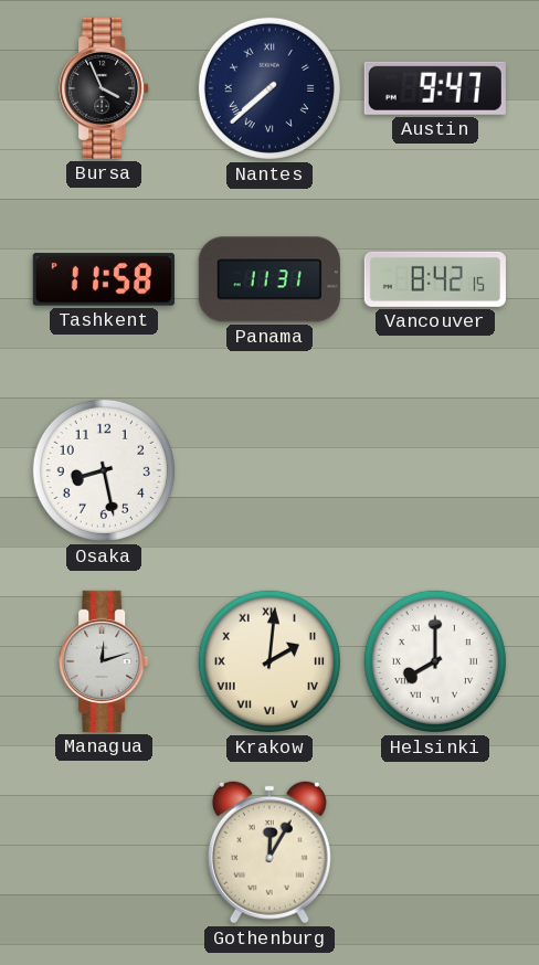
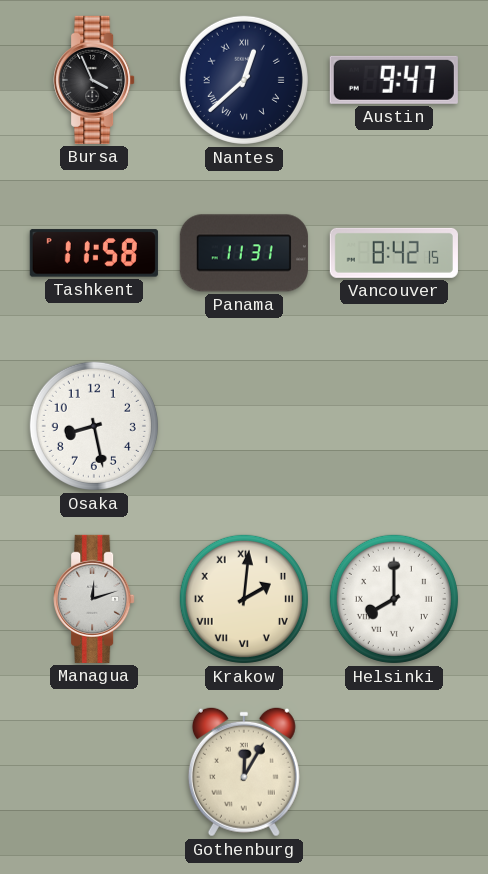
Nantes: 7:38 -> 12:38 (244, 80)
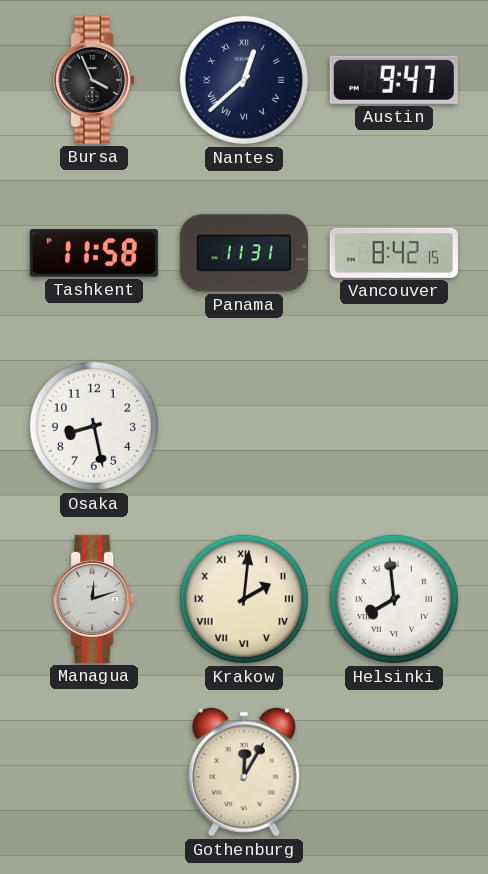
Helsinki: 8:00 -> 7:59 (394, 599)
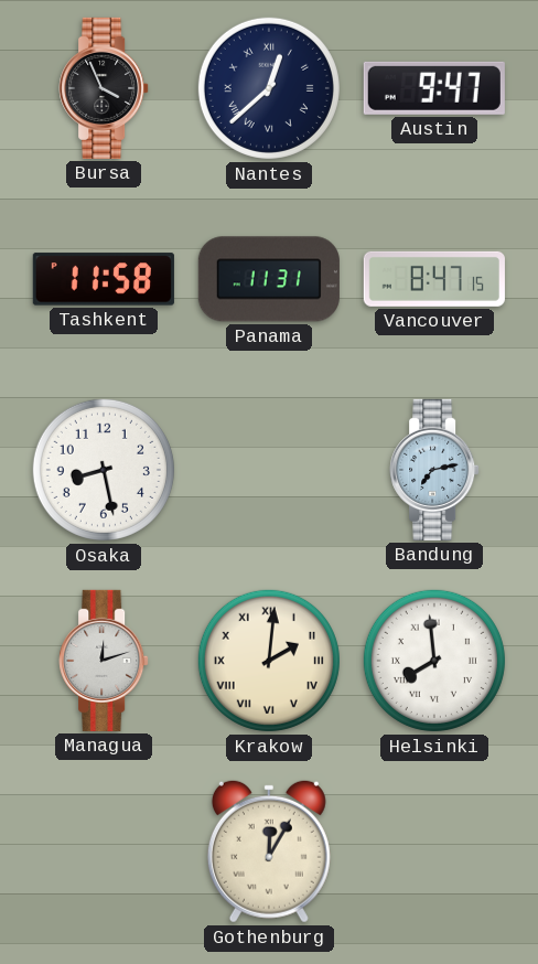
Vancouver: 8:42 -> 8:47 (434, 279)
Bandung: none -> 7:13 (434, 470)
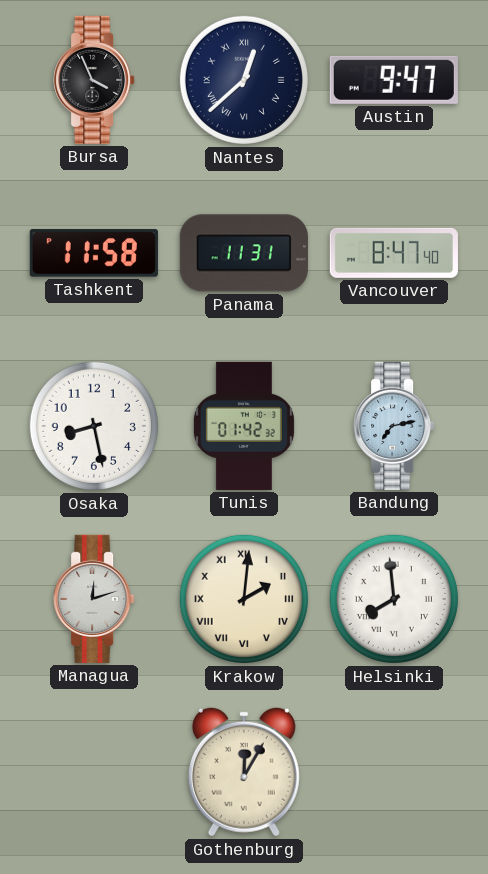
Vancouver: 8:47:15 -> 8:47:40 (394, 253)
Tunis: none -> 01:42 (244, 426)
